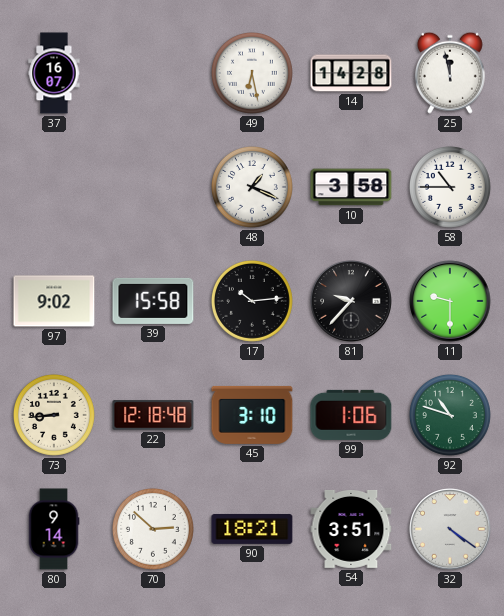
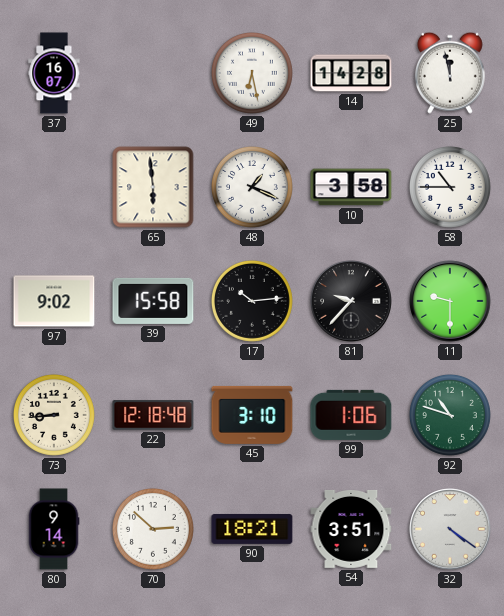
65: none -> 5:59 (153, 187)
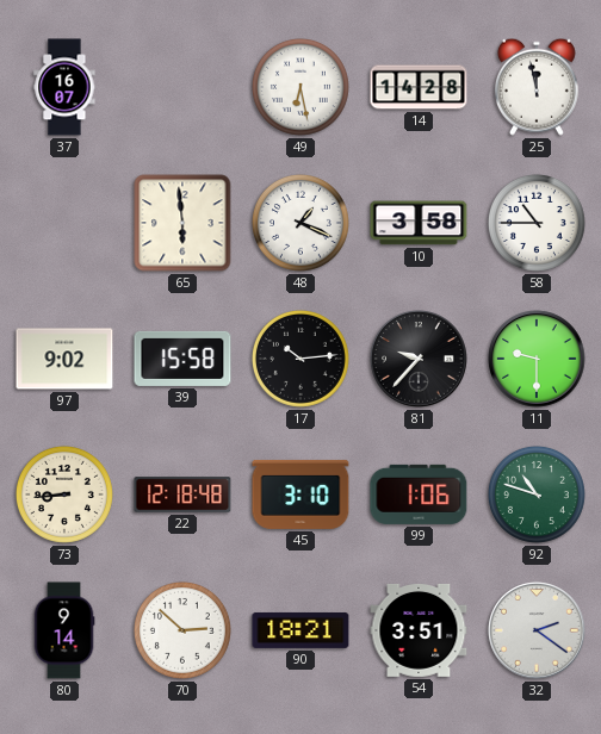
32: 4:21 -> 2:21 (537, 630)
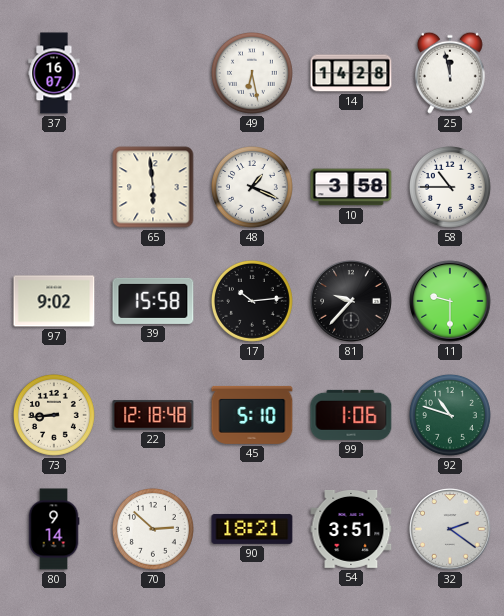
45: 3:10 -> 5:10 (252, 415)
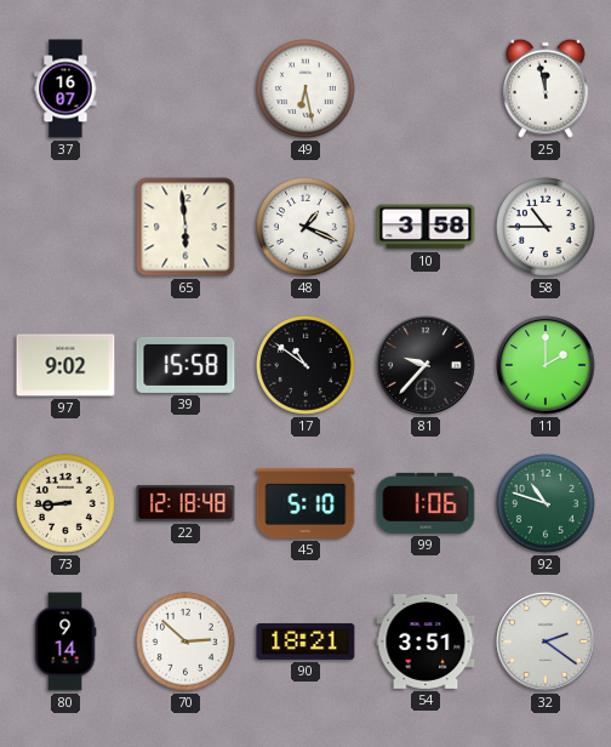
14: 14:28 -> none (351, 73)
17: 10:14 -> 10:51 (305, 365)
11: 9:30 -> 2:00 (546, 365)
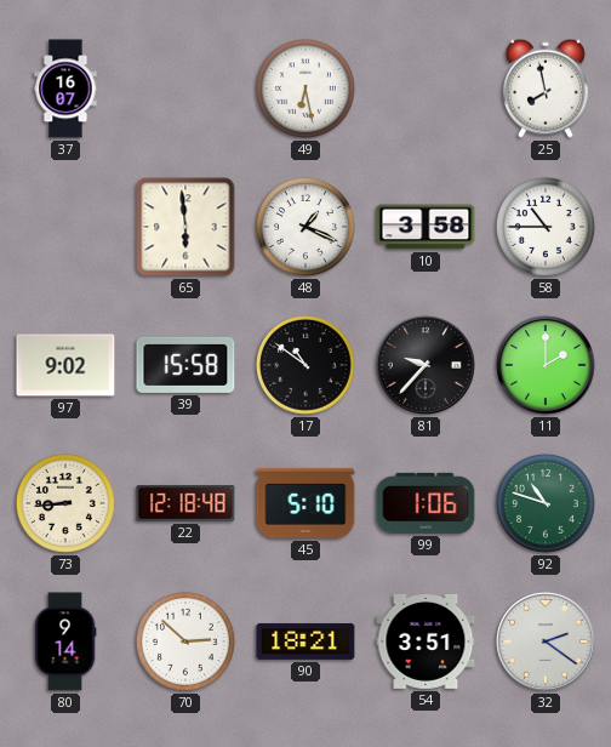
25: 11:58 -> 7:58 (546, 89)
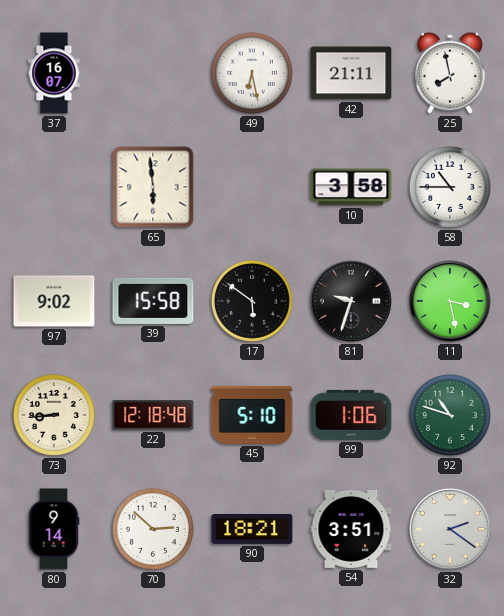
42: none -> 21:11 (351, 73)
48: 1:19 -> none (305, 227)
17: 10:51 -> 5:51 (252, 301)
81: 9:37 -> 9:33 (351, 301)
11: 2:00 -> 3:28 (450, 301)
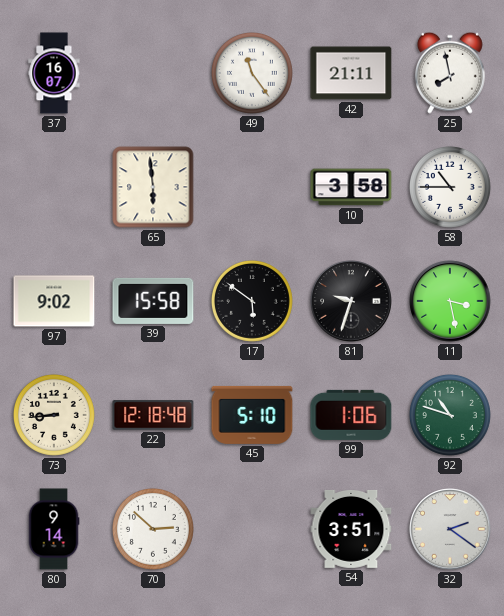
49: 6:28 -> 11:24 (252, 73)
90: 18:21 -> none (252, 529)
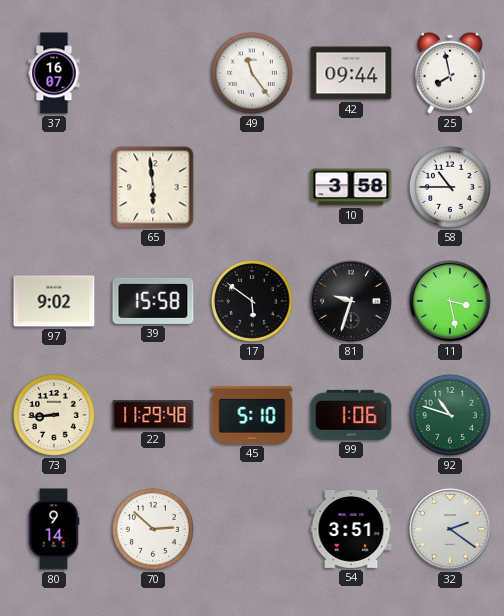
42: 21:11 -> 09:44 (351, 73)
22: 12:18 -> 11:29 (153, 415)
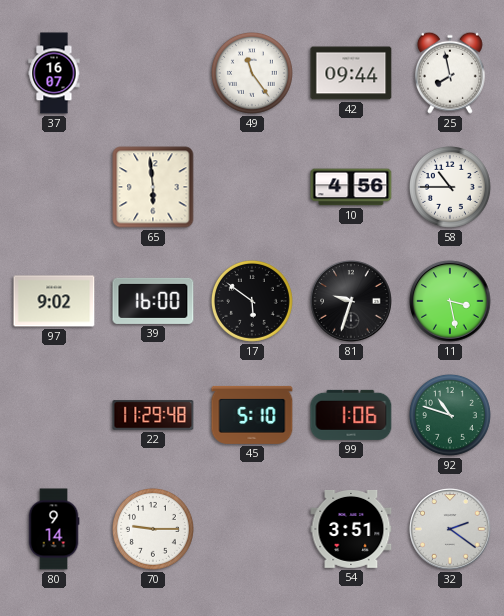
10: 3:58 -> 4:56 (351, 187)
39: 15:58 -> 16:00 (153, 301)
73: 8:44 -> none (54, 415)
70: 2:52 -> 9:15 (153, 529)
